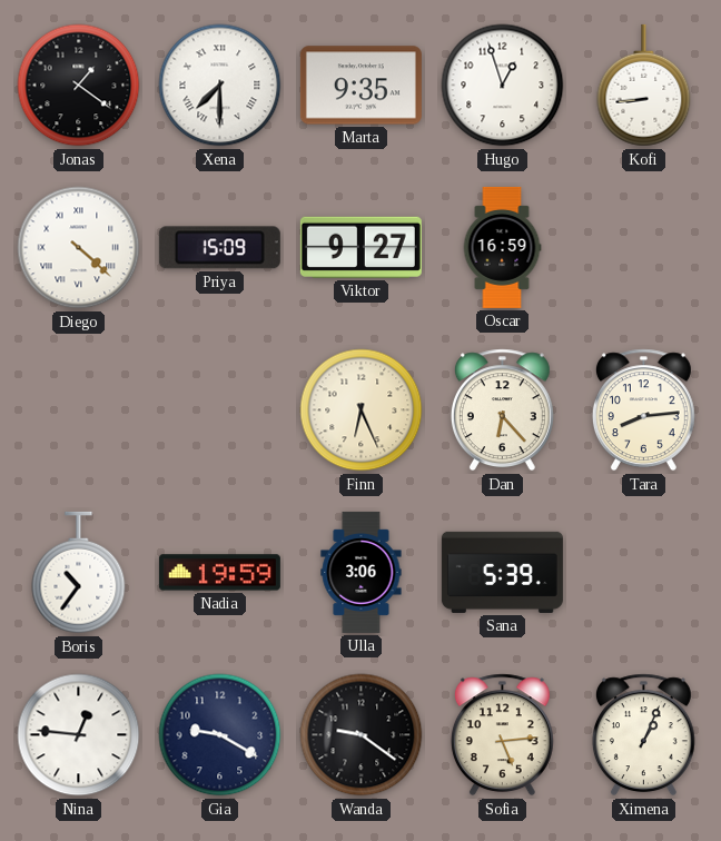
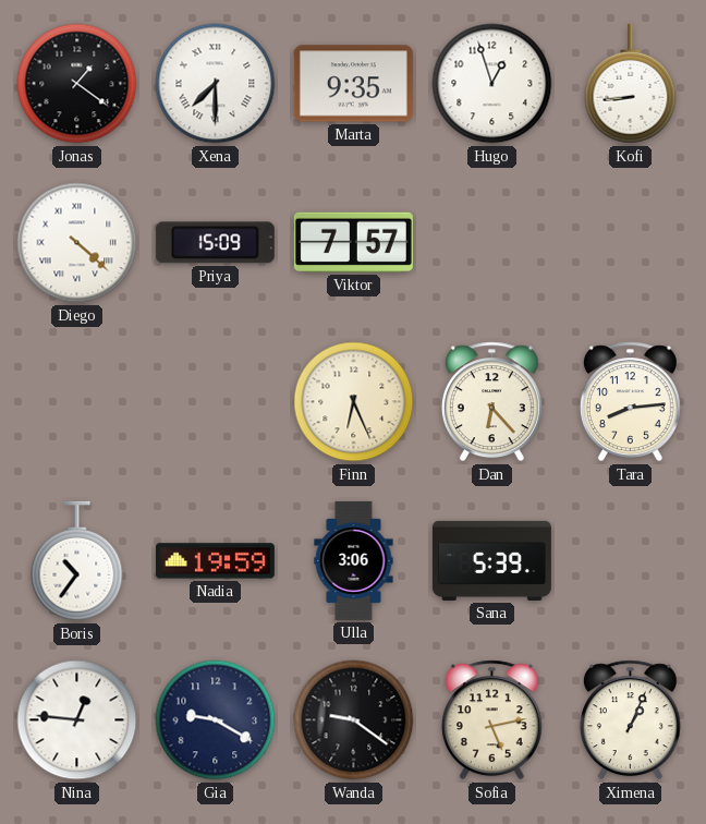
Viktor: 9:27 -> 7:57 (353, 242)
Oscar: 16:59 -> none (502, 247)
Sofia: 5:14 -> 5:13 (491, 720)
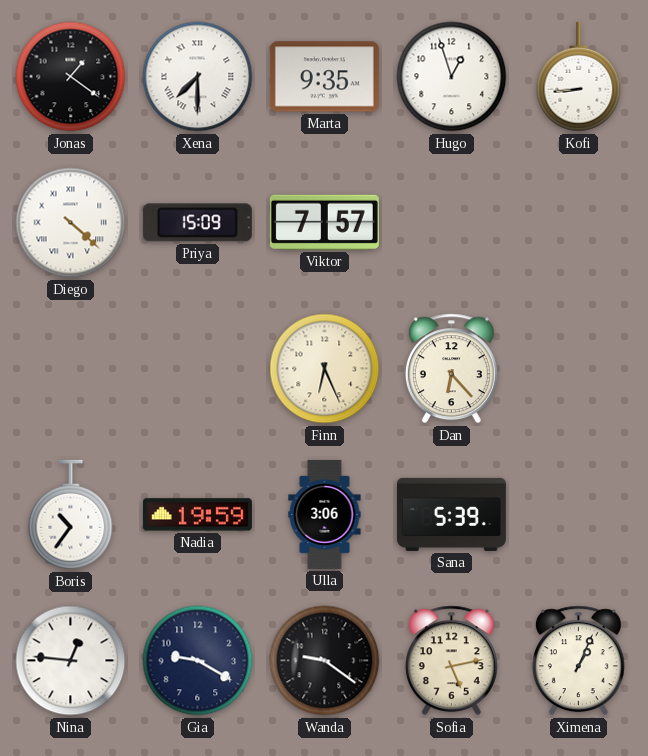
Tara: 8:14 -> none (630, 402)
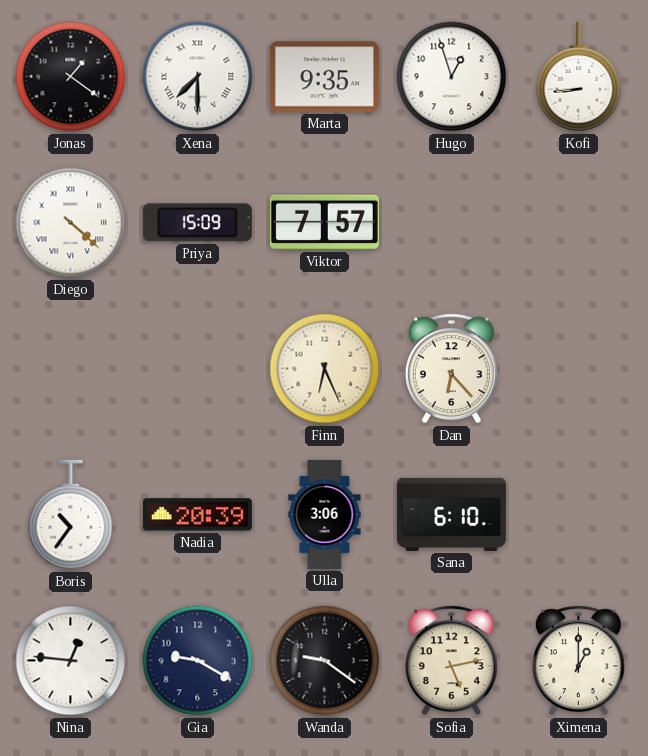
Nadia: 19:59 -> 20:39 (197, 515)
Sana: 5:39 -> 6:10 (451, 514)
Ximena: 1:04 -> 1:00 (578, 661)
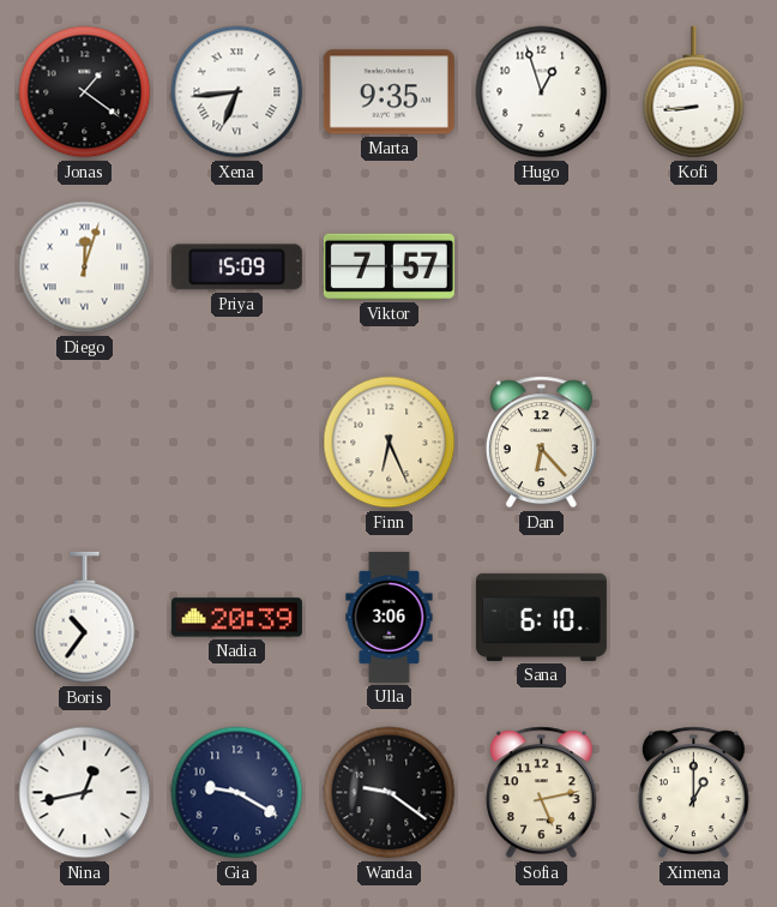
Xena: 7:30 -> 6:44 (237, 92)
Diego: 4:22 -> 12:03 (85, 268)
Nina: 12:46 -> 12:43 (85, 793)
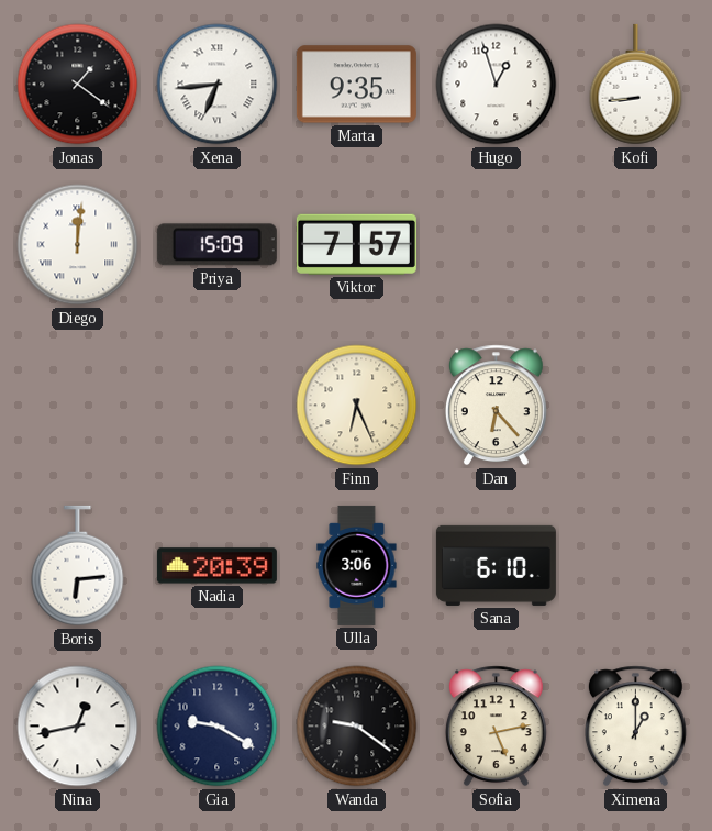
Diego: 12:03 -> 12:01 (78, 245)
Boris: 10:36 -> 6:14 (78, 566)
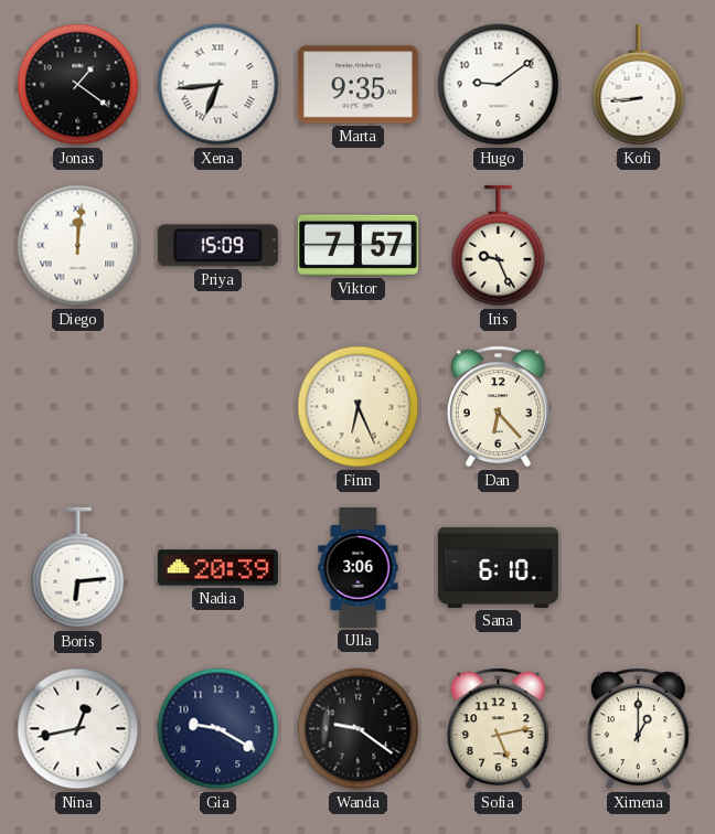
Hugo: 12:57 -> 9:09 (499, 85)
Iris: none -> 9:26 (499, 246)
